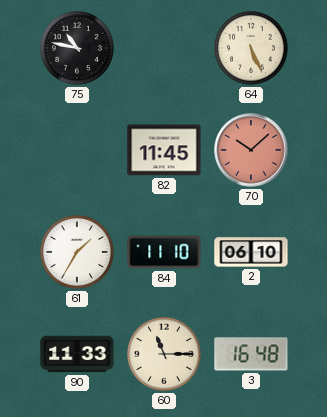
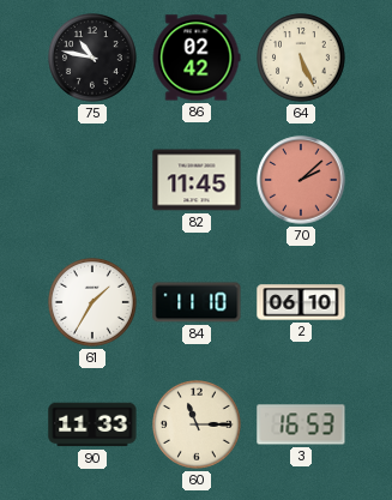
86: none -> 02:42 (197, 58)
70: 10:08 -> 2:08 (301, 180)
3: 16:48 -> 16:53 (301, 424)
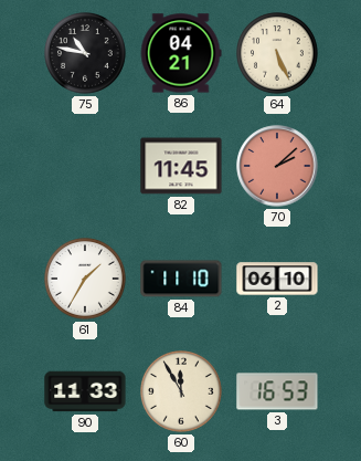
86: 02:42 -> 04:21 (181, 53)
60: 11:15 -> 11:55 (182, 392)
